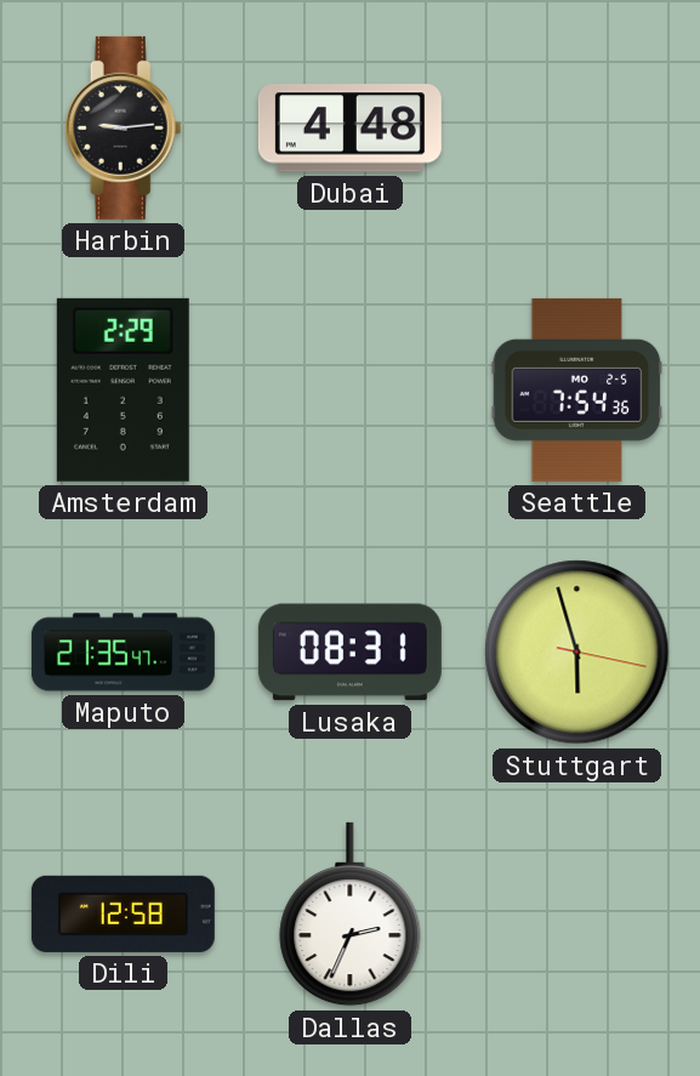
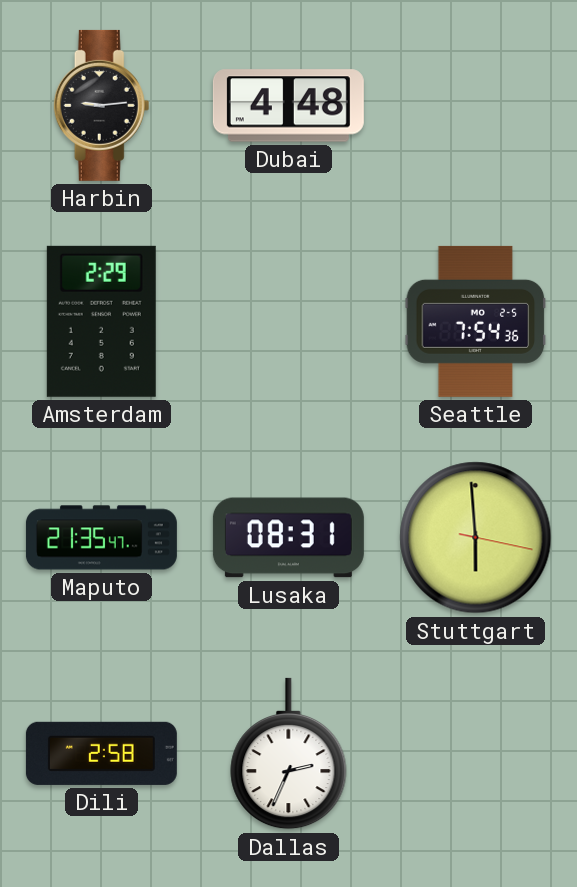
Stuttgart: 5:57 -> 5:59 (476, 538)
Dili: 12:58 -> 2:58 (101, 753)
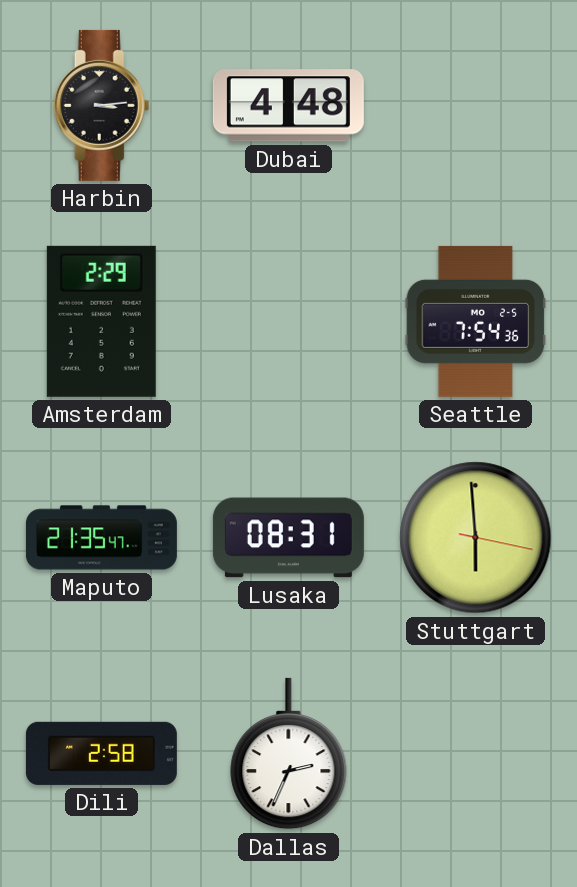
Harbin: 9:14 -> 3:14 (102, 105)
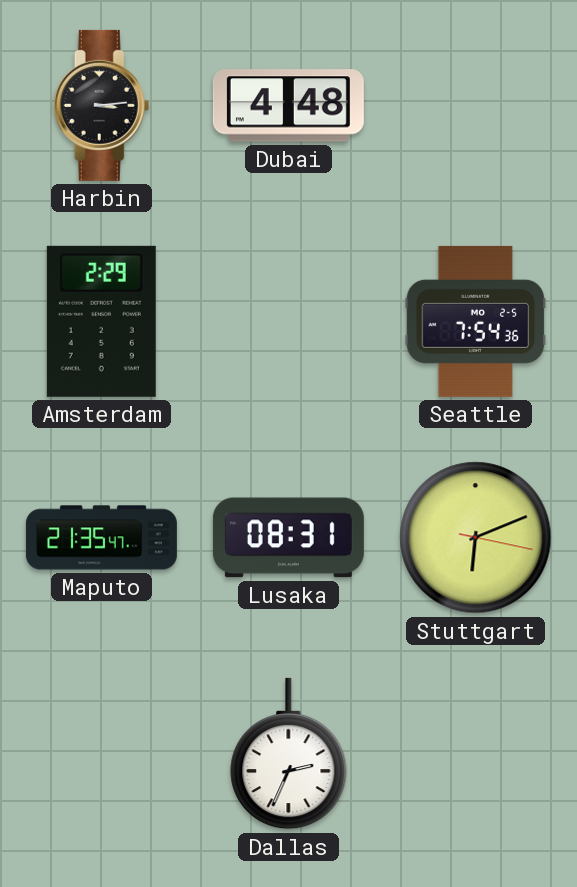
Stuttgart: 5:59 -> 6:11 (476, 538)
Dili: 2:58 -> none (101, 753)
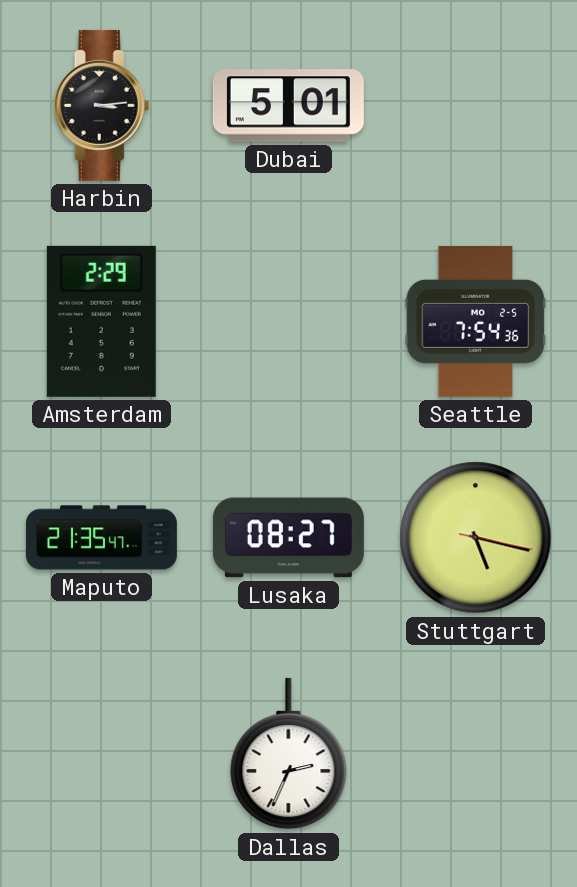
Dubai: 4:48 -> 5:01 (288, 106)
Lusaka: 08:31 -> 08:27 (288, 538)
Stuttgart: 6:11 -> 5:17 (476, 538)
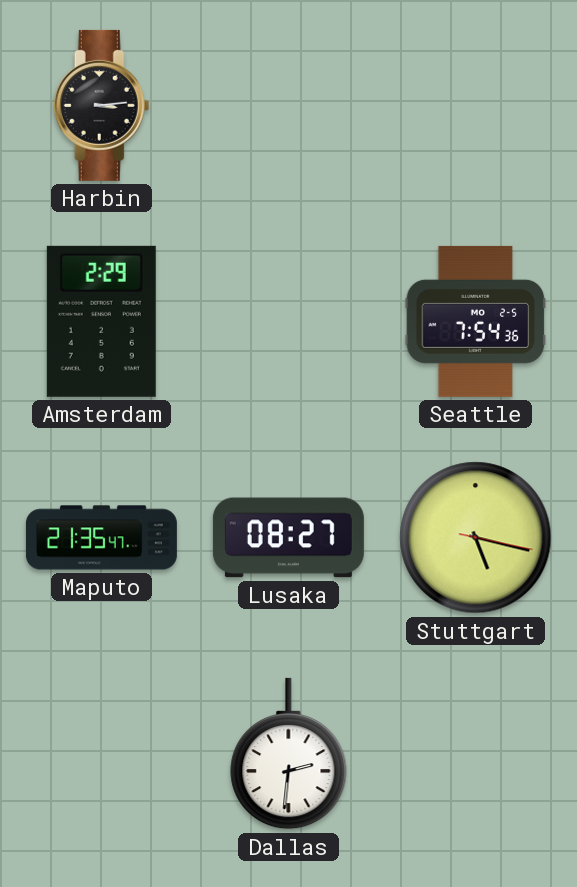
Dubai: 5:01 -> none (288, 106)
Dallas: 2:34 -> 2:31 (289, 754)
